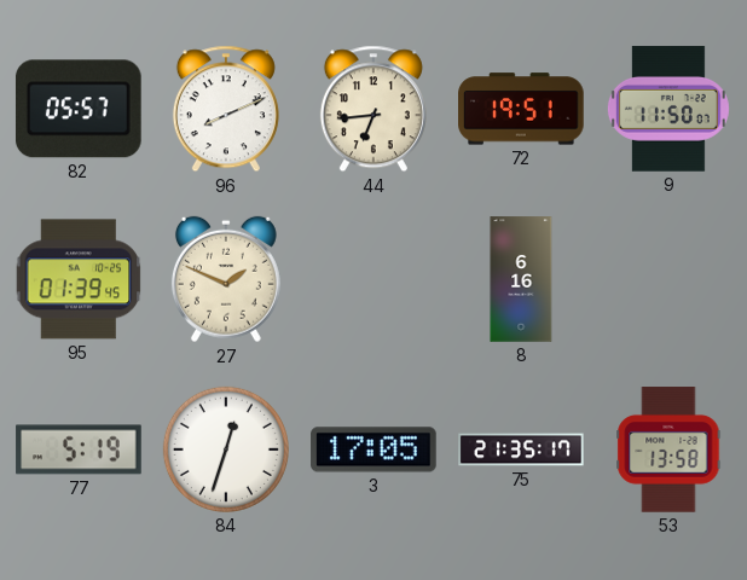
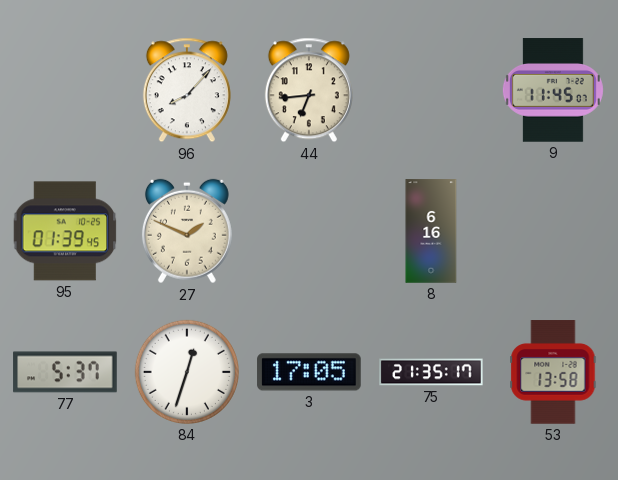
82: 05:57 -> none (79, 109)
96: 8:11 -> 8:07 (187, 90)
72: 19:51 -> none (521, 109)
9: 11:50 -> 11:45 (553, 90)
77: 5:19 -> 5:37 (65, 372)
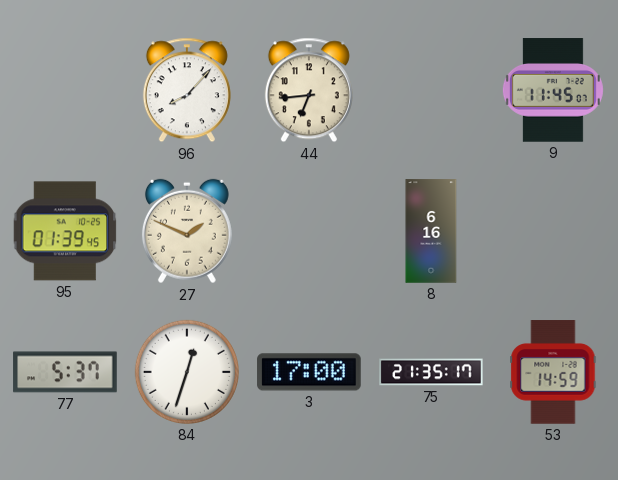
3: 17:05 -> 17:00 (309, 372)
53: 13:58 -> 14:59 (553, 372)
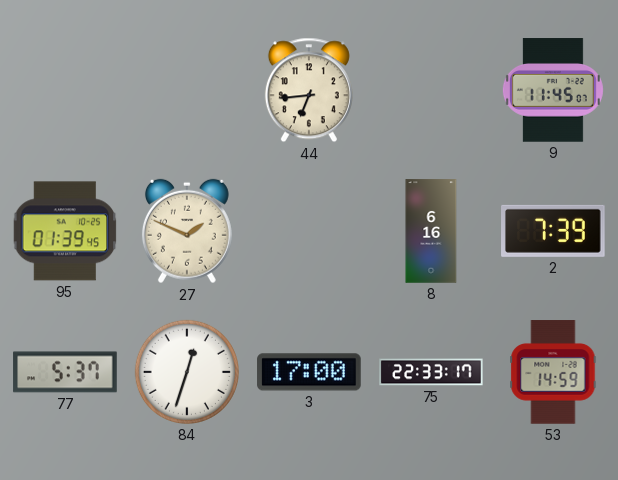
96: 8:07 -> none (187, 90)
2: none -> 7:39 (553, 231)
75: 21:35 -> 22:33 (431, 372)
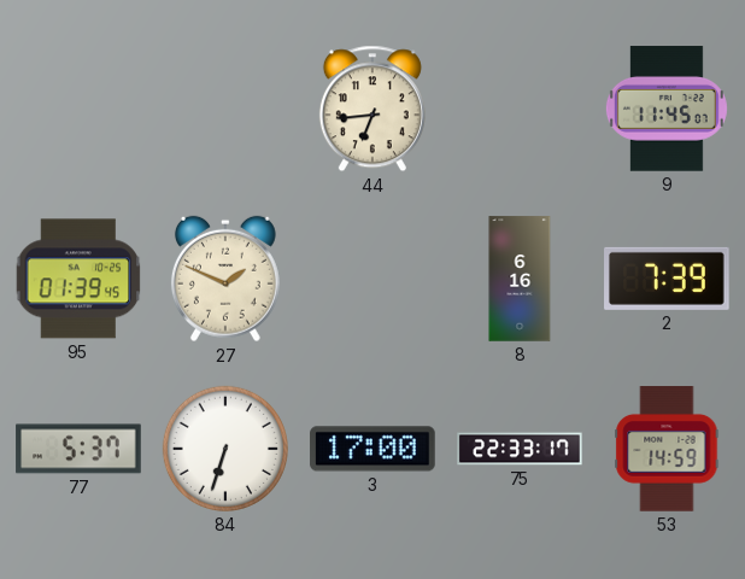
84: 12:33 -> 6:33 (225, 449)
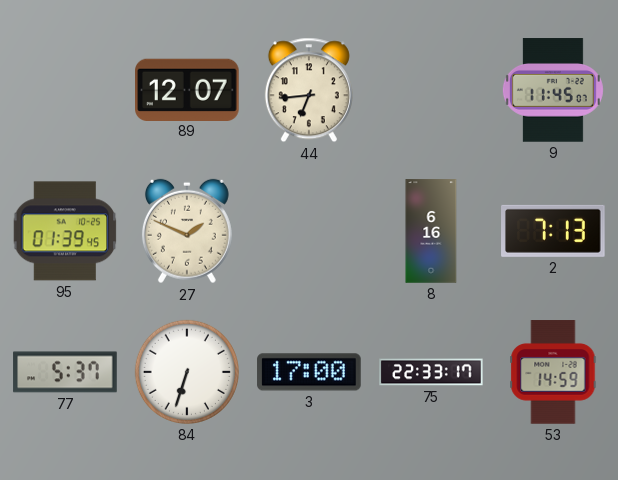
89: none -> 12:07 (187, 89)
2: 7:39 -> 7:13 (553, 231)
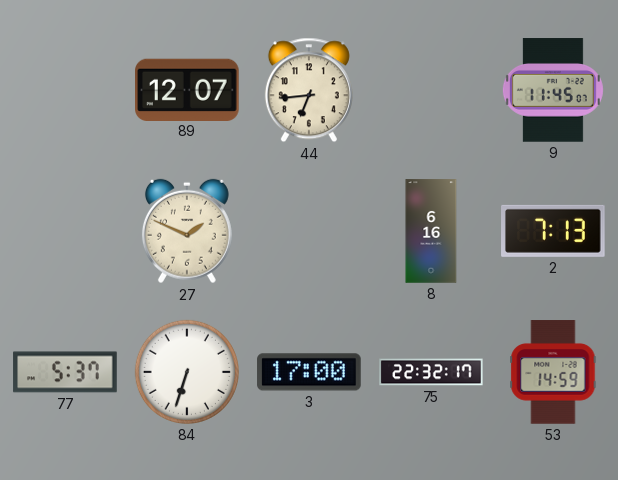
95: 01:39 -> none (65, 231)
75: 22:33 -> 22:32 (431, 372)
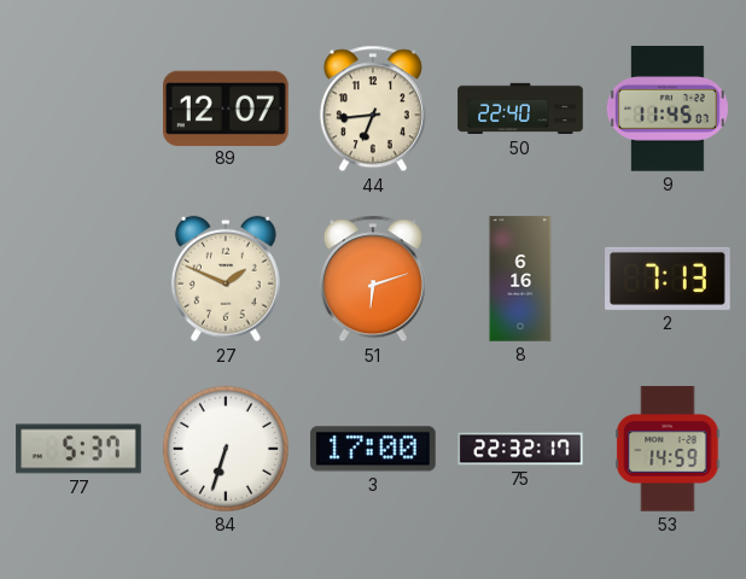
50: none -> 22:40 (520, 109)
51: none -> 6:12 (373, 279)
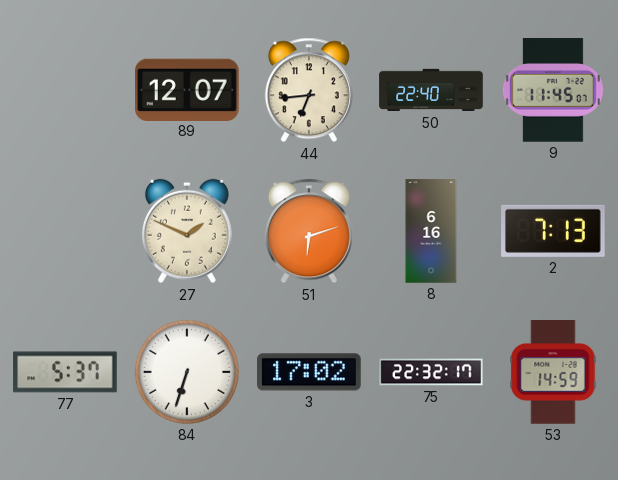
3: 17:00 -> 17:02 (309, 372)
